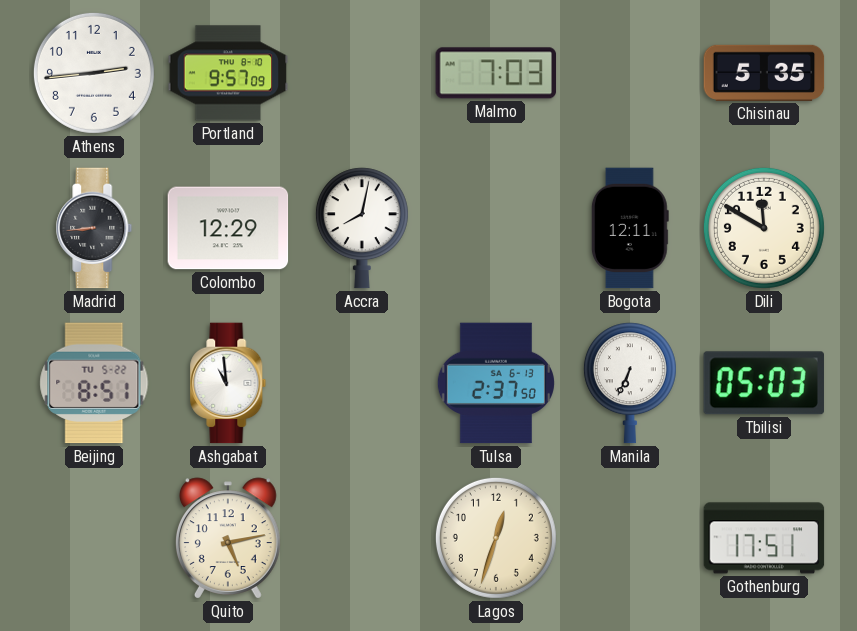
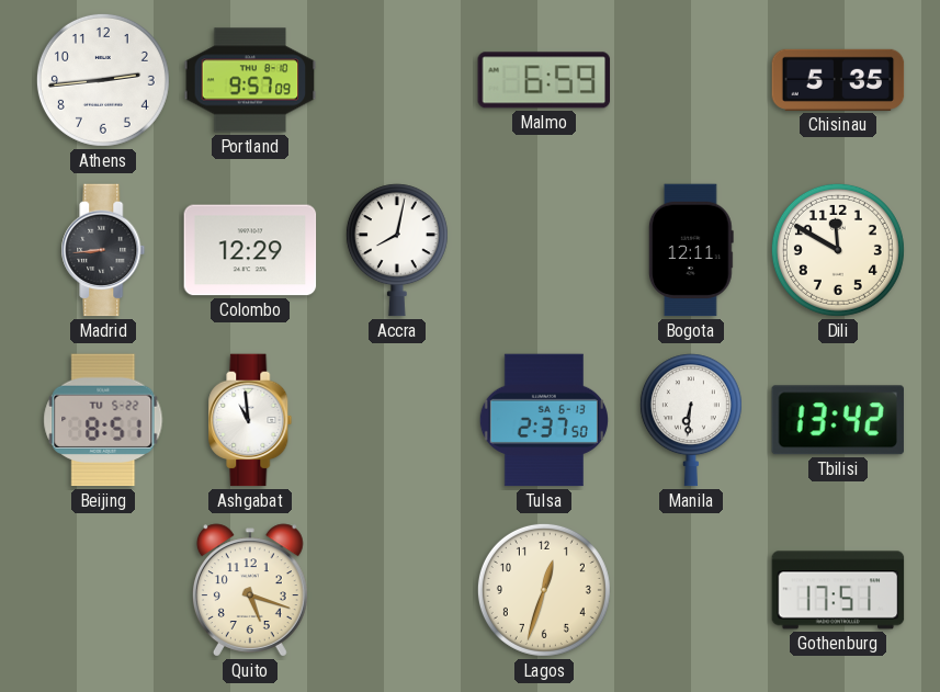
Malmo: 7:03 -> 6:59 (544, 80)
Manila: 6:34 -> 6:31 (691, 420)
Tbilisi: 05:03 -> 13:42 (838, 420)
Quito: 5:13 -> 5:18 (250, 590)
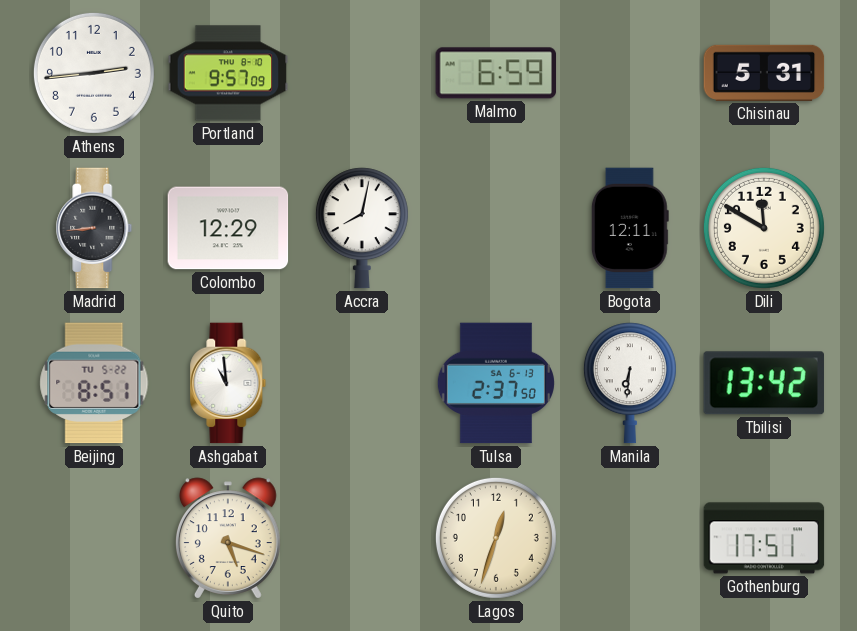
Chisinau: 5:35 -> 5:31 (764, 73)
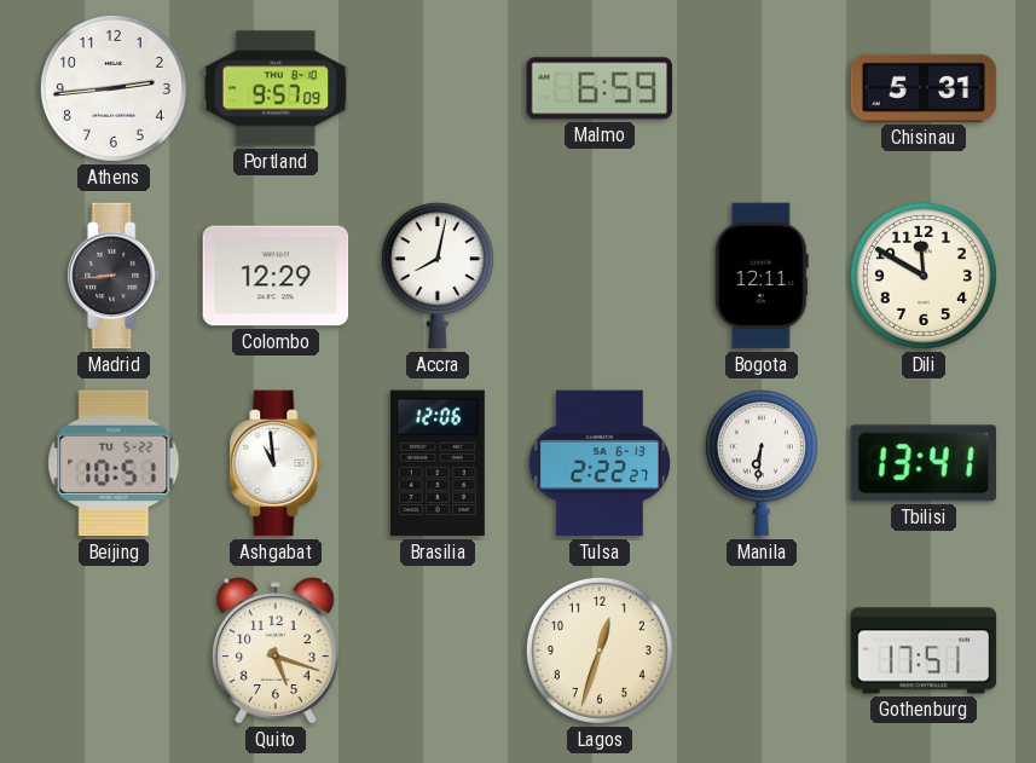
Beijing: 8:51 -> 10:51 (114, 463)
Brasilia: none -> 12:06 (438, 463)
Tulsa: 2:37 -> 2:22 (600, 463)
Tbilisi: 13:42 -> 13:41 (924, 463)
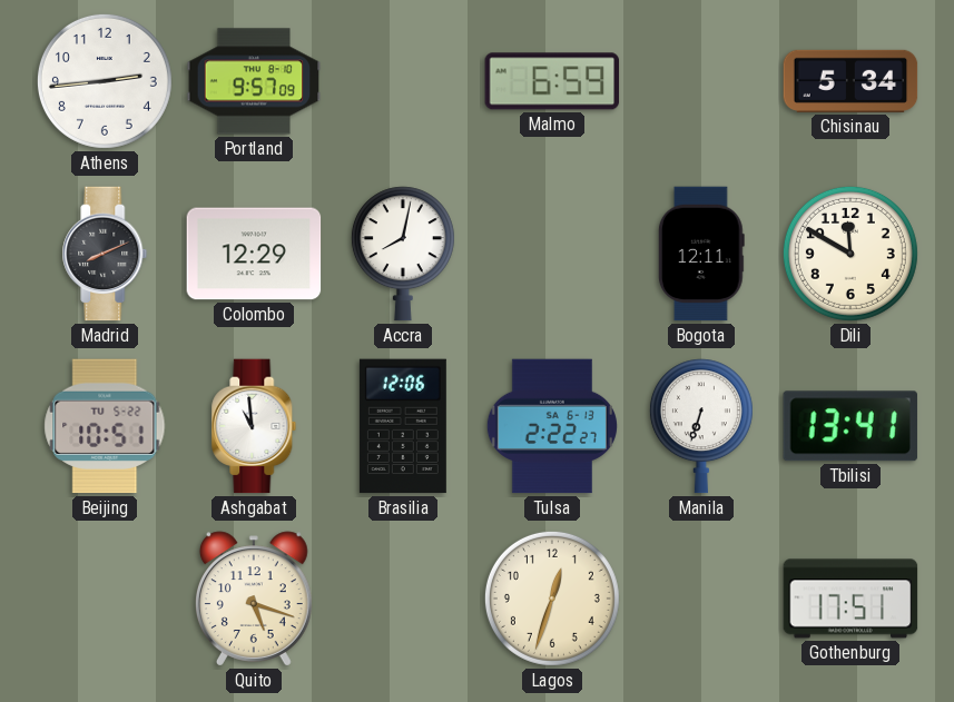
Chisinau: 5:31 -> 5:34 (850, 81)
Madrid: 8:44 -> 8:11 (105, 254)
Manila: 6:31 -> 6:33 (701, 426)
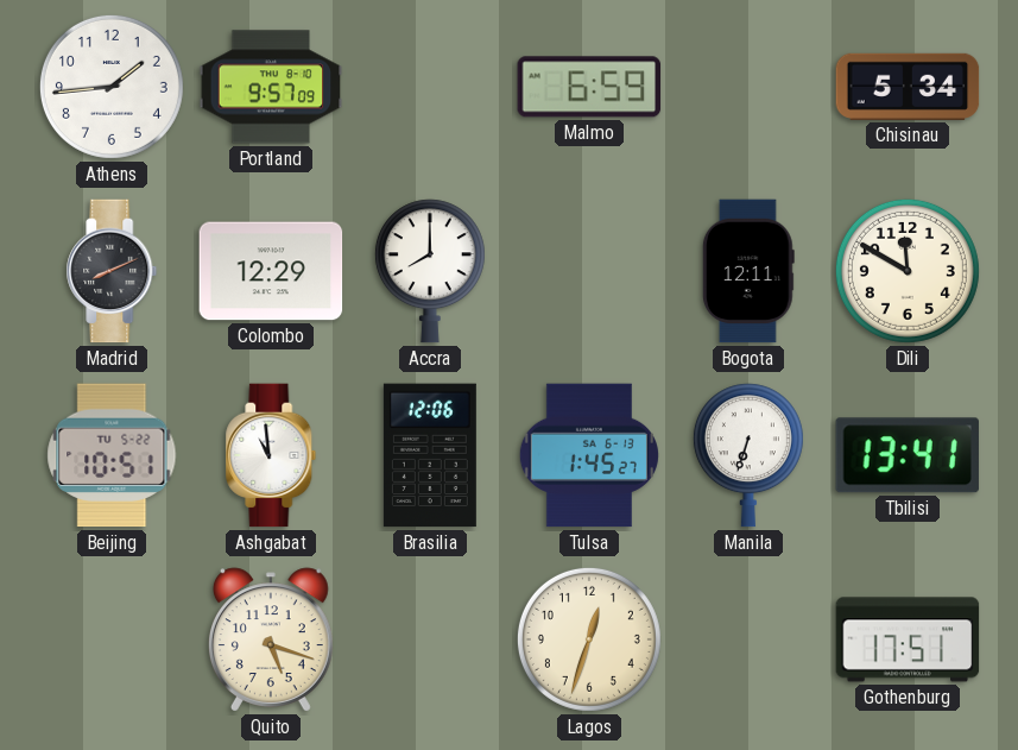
Athens: 2:44 -> 1:44 (112, 87)
Accra: 8:02 -> 8:00 (430, 271)
Tulsa: 2:22 -> 1:45 (589, 455)
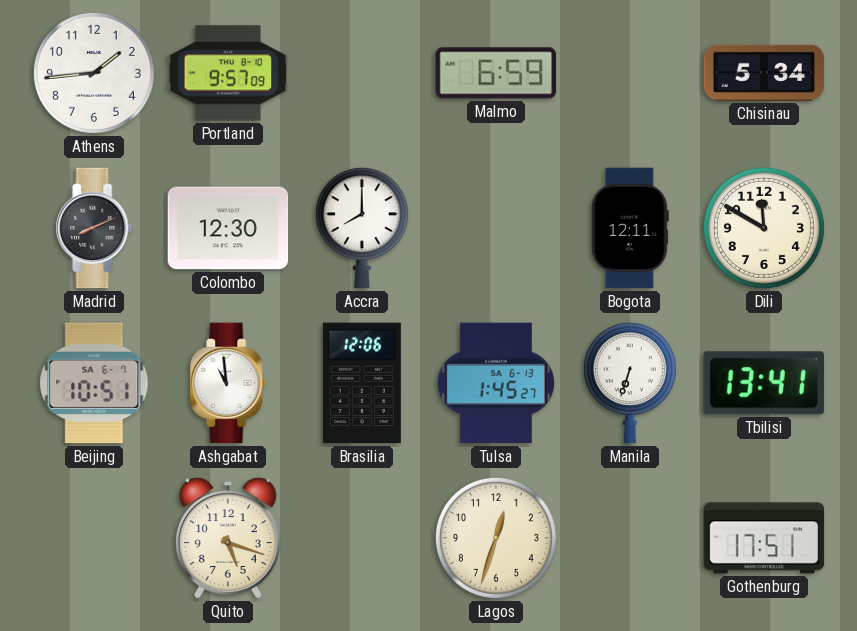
Colombo: 12:29 -> 12:30 (228, 228)
Beijing date: TU 5-22 -> SA 6-7 (94, 383)
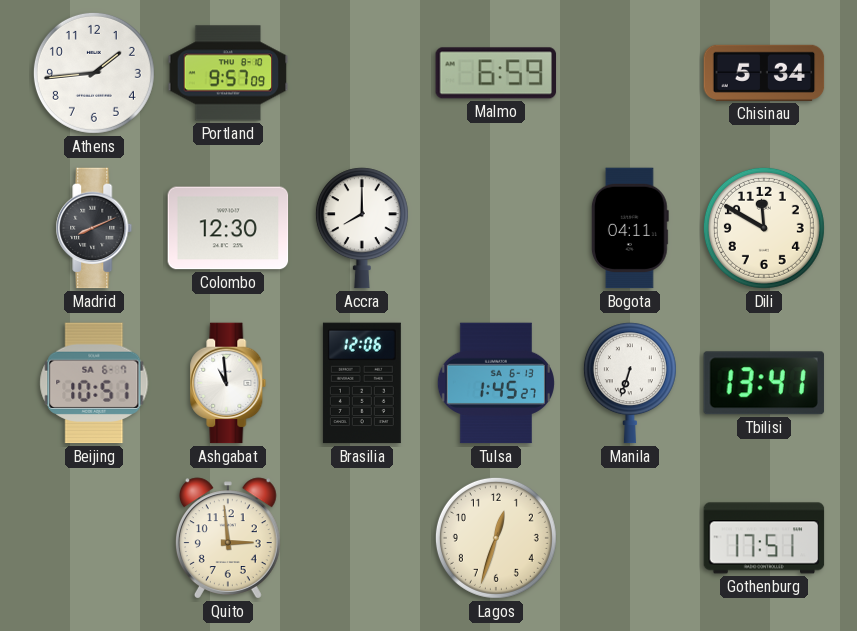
Bogota: 12:11 -> 04:11 (630, 228)
Quito: 5:18 -> 2:59 (228, 538)
